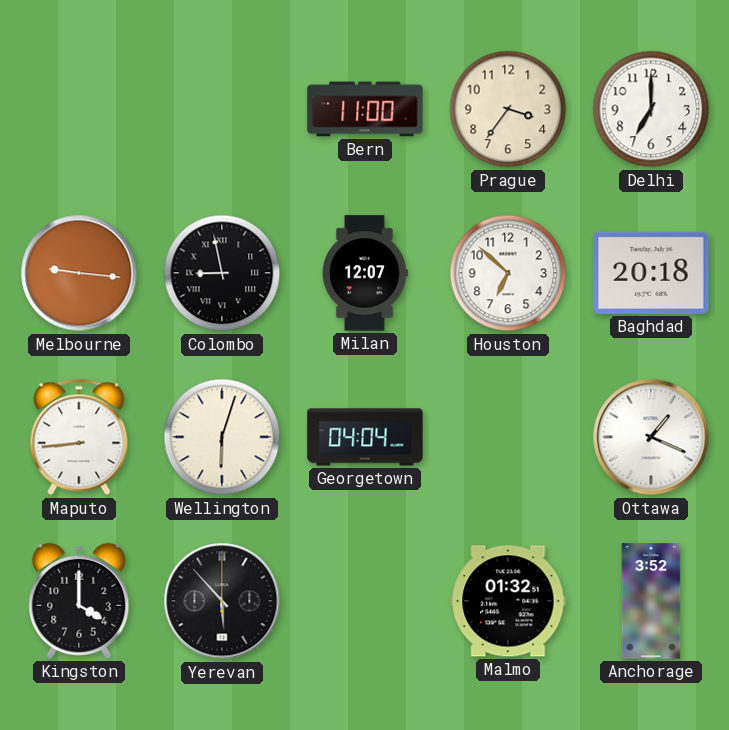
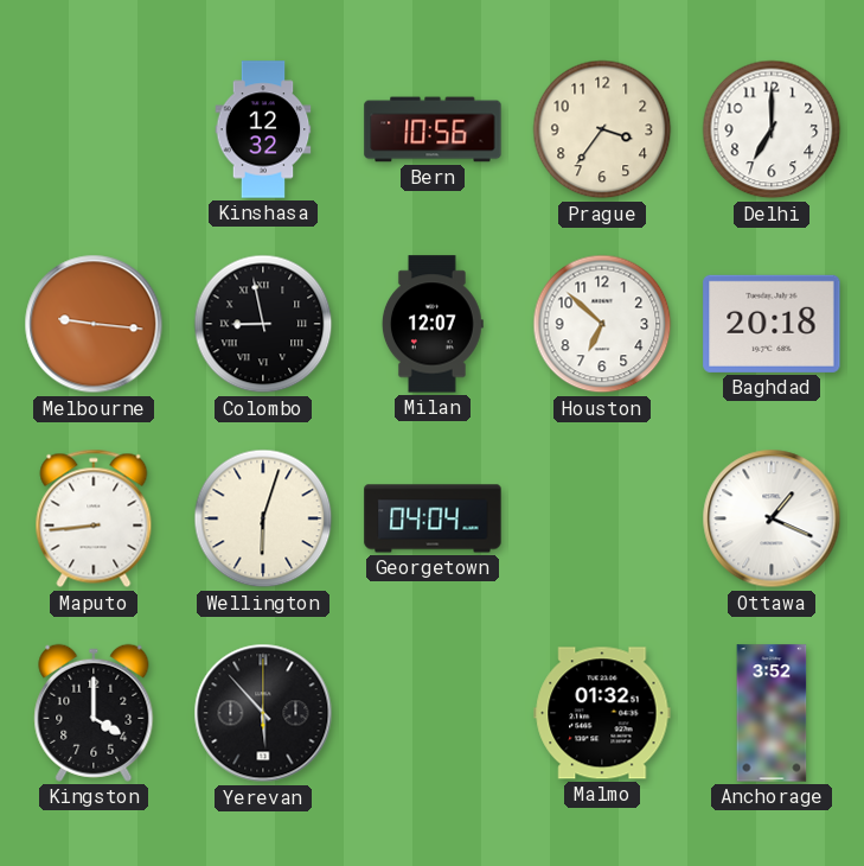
Kinshasa: none -> 12:32 (263, 129)
Bern: 11:00 -> 10:56 (433, 129)
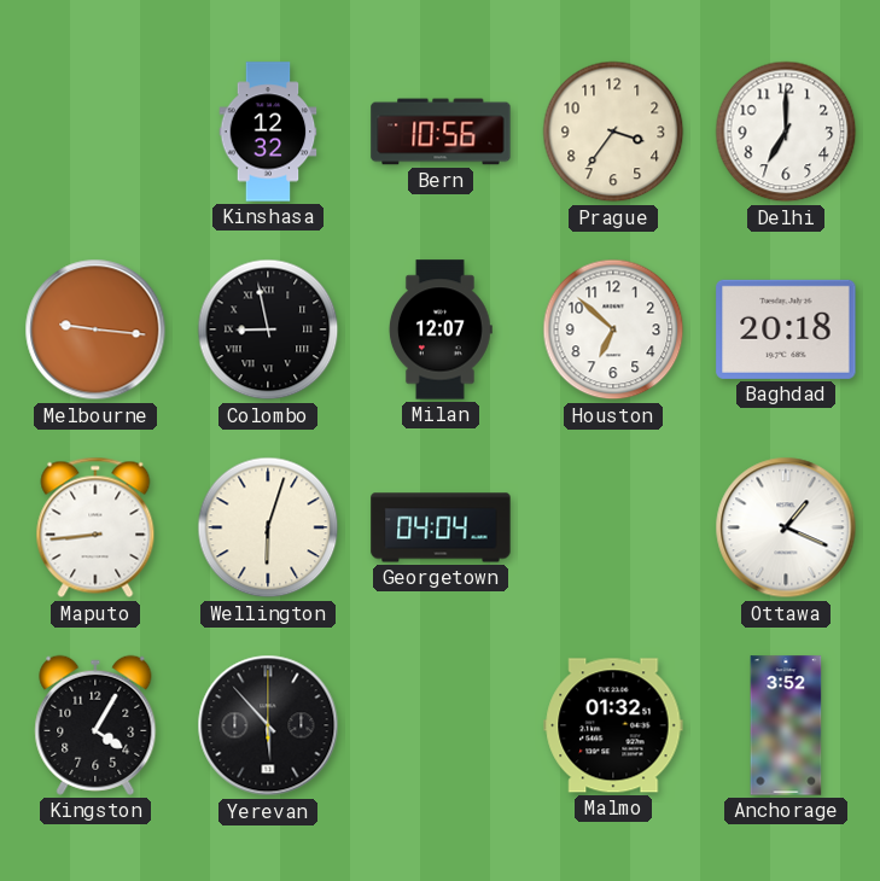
Kingston: 4:00 -> 4:05 (95, 725)
